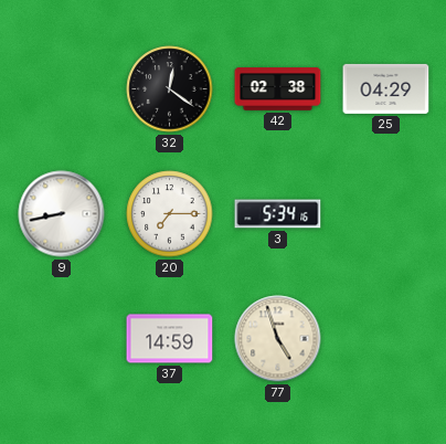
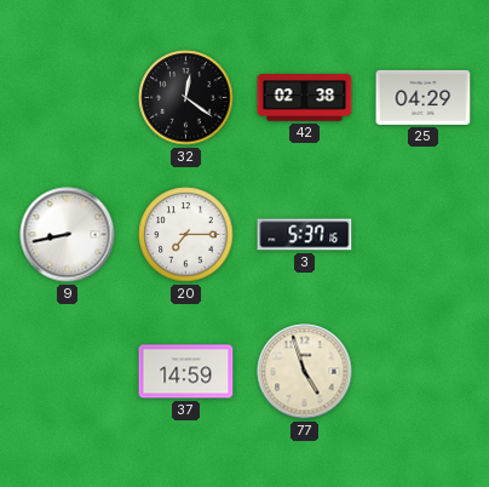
3: 5:34 -> 5:37 (305, 235)
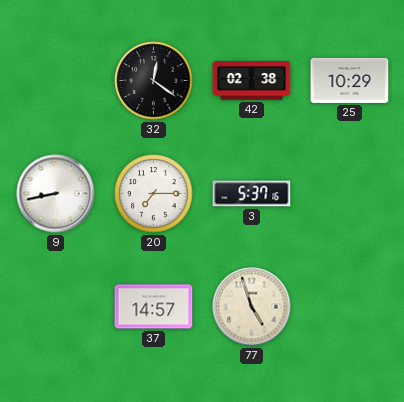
25: 04:29 -> 10:29 (350, 80)
37: 14:59 -> 14:57 (154, 307)
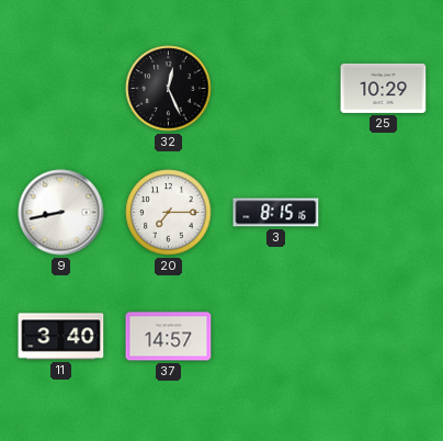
32: 12:21 -> 12:26 (169, 89)
42: 02:38 -> none (252, 81)
3: 5:37 -> 8:15 (276, 213)
11: none -> 3:40 (61, 337)
77: 4:57 -> none (252, 307)
